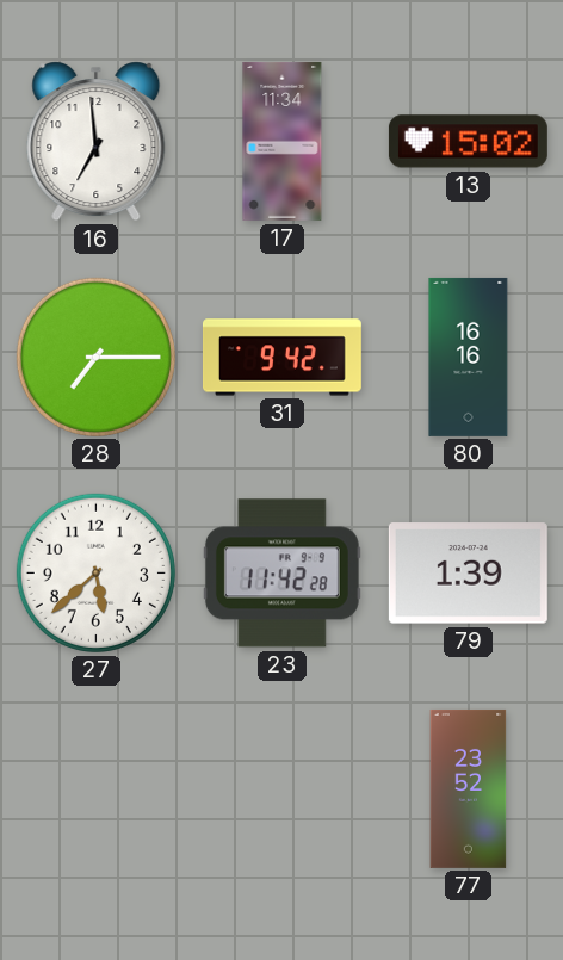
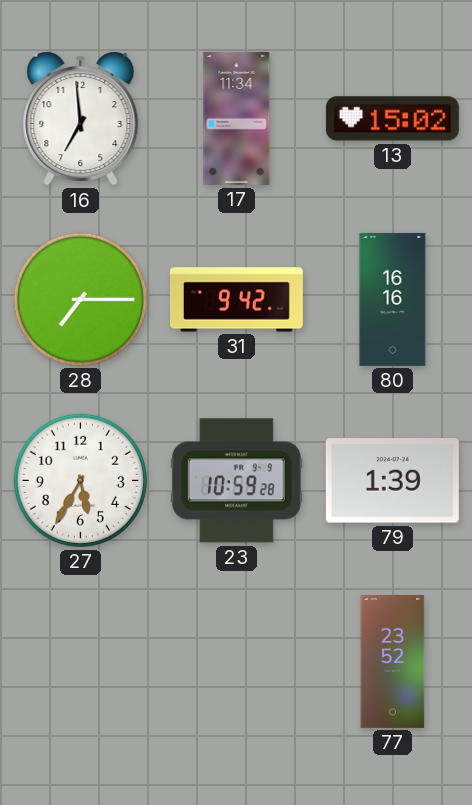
27: 5:38 -> 5:35 (80, 480)
23: 11:42 -> 10:59 (236, 481)
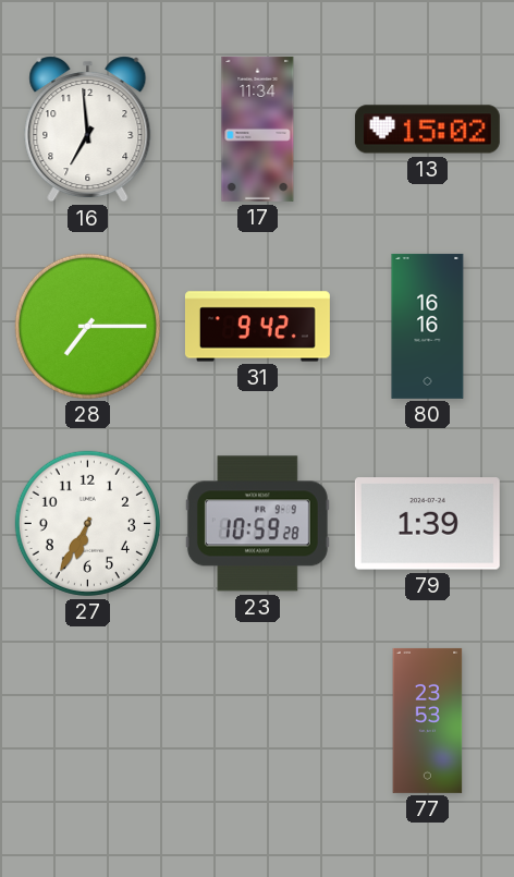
27: 5:35 -> 6:35 (87, 523)
77: 23:52 -> 23:53 (428, 720)
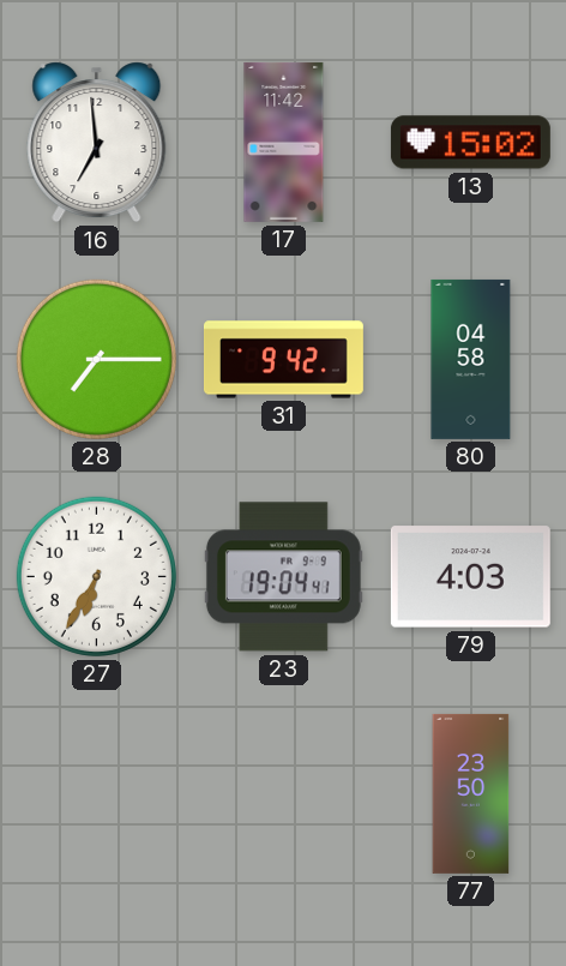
17: 11:34 -> 11:42 (284, 142)
80: 16:16 -> 04:58 (471, 359)
23: 10:59 -> 19:04 (283, 577)
79: 1:39 -> 4:03 (470, 577)
77: 23:53 -> 23:50 (471, 793)
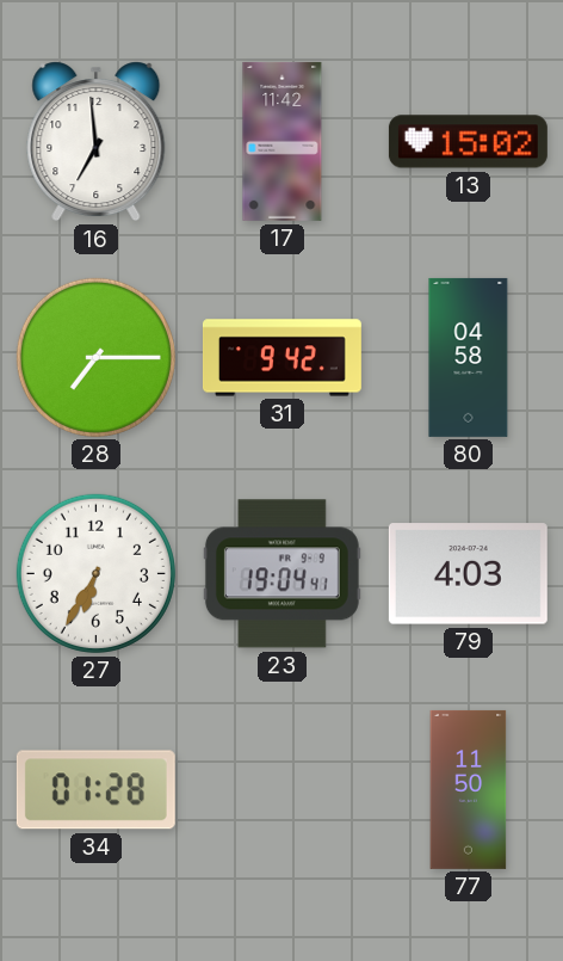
34: none -> 01:28 (95, 790)
77: 23:50 -> 11:50 (469, 789)
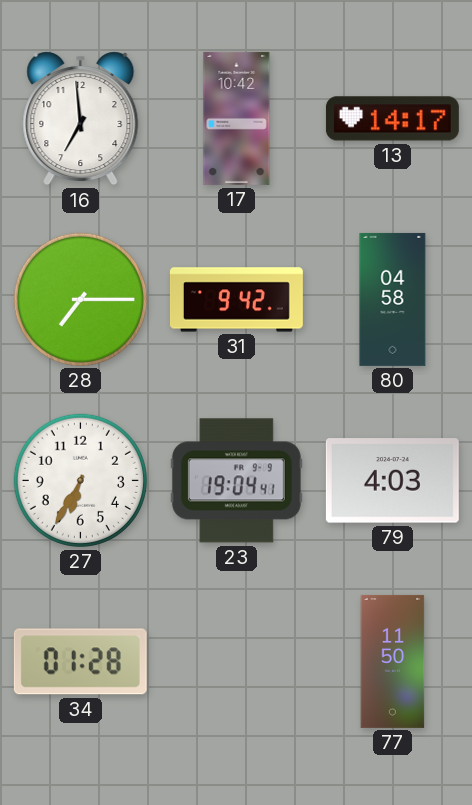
17: 11:42 -> 10:42 (237, 118)
13: 15:02 -> 14:17 (392, 119)
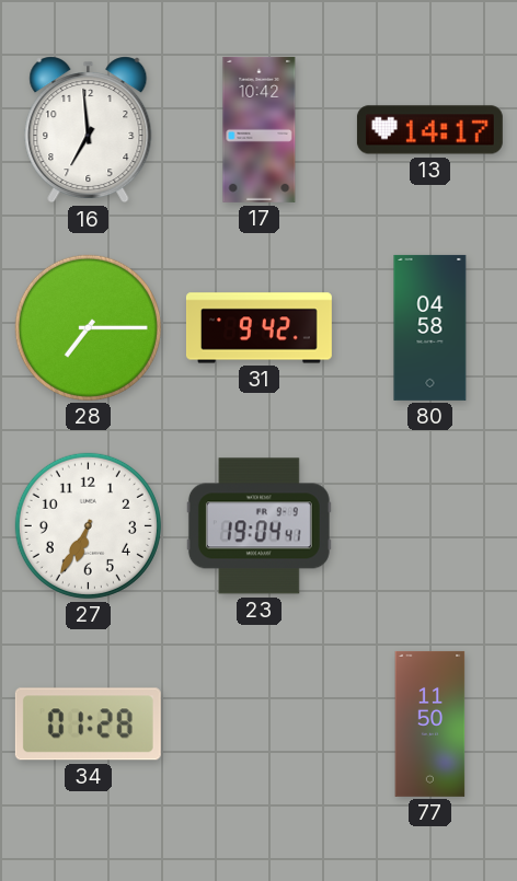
79: 4:03 -> none (392, 481)
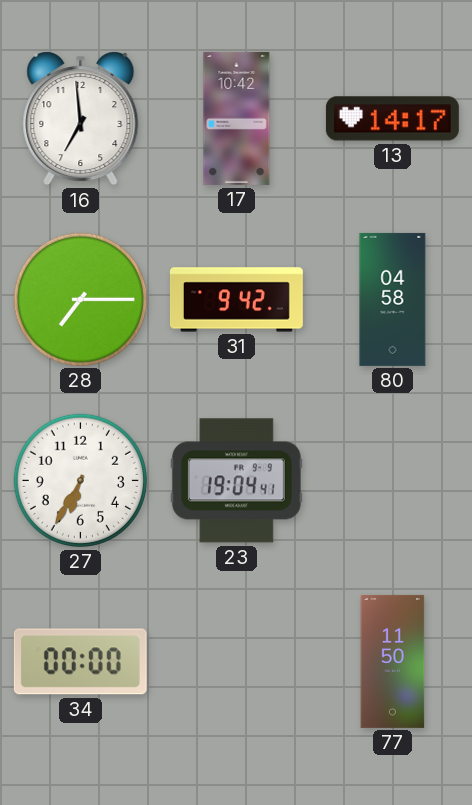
34: 01:28 -> 00:00 (80, 662)
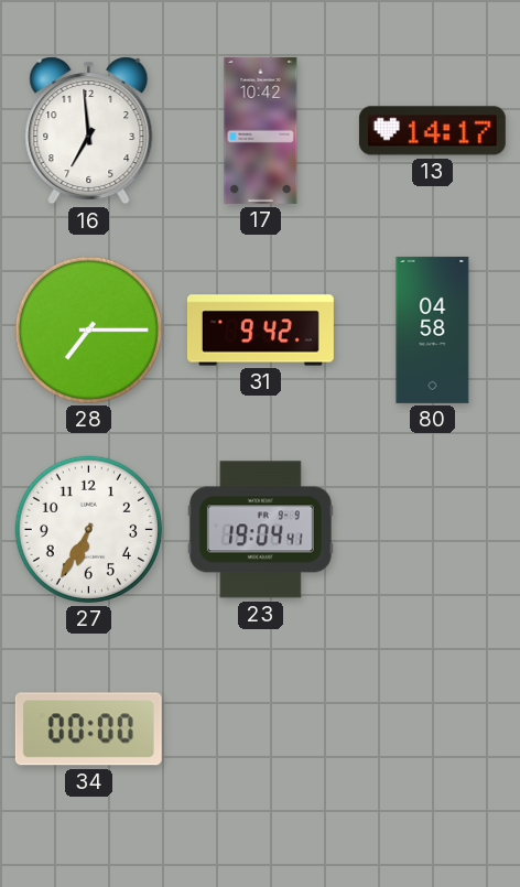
77: 11:50 -> none (393, 661)
